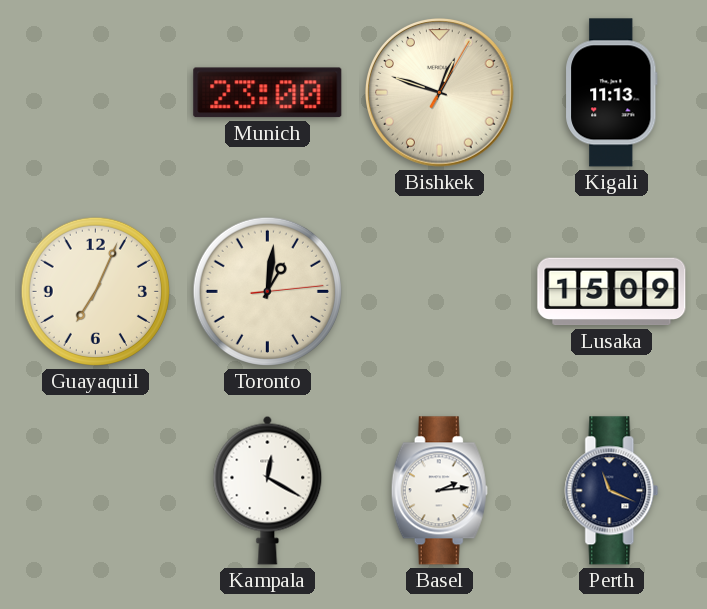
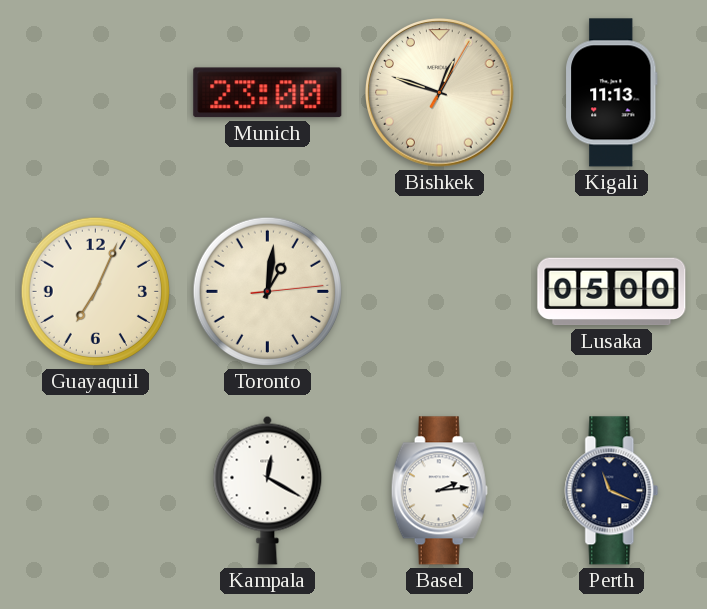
Lusaka: 15:09 -> 05:00 (612, 292)
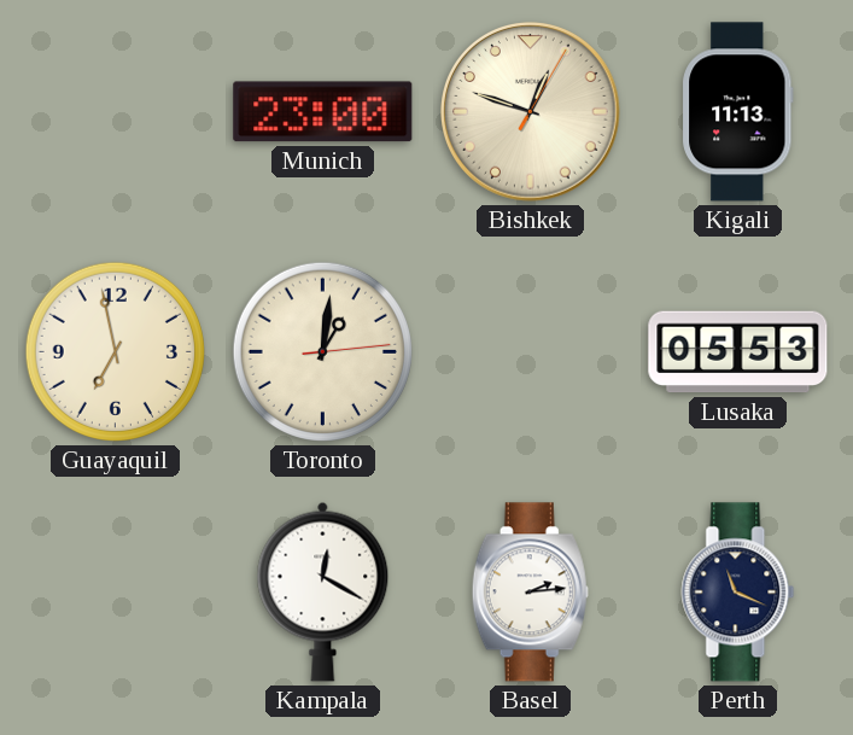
Guayaquil: 7:04 -> 6:58 (115, 351)
Lusaka: 05:00 -> 05:53 (738, 352)
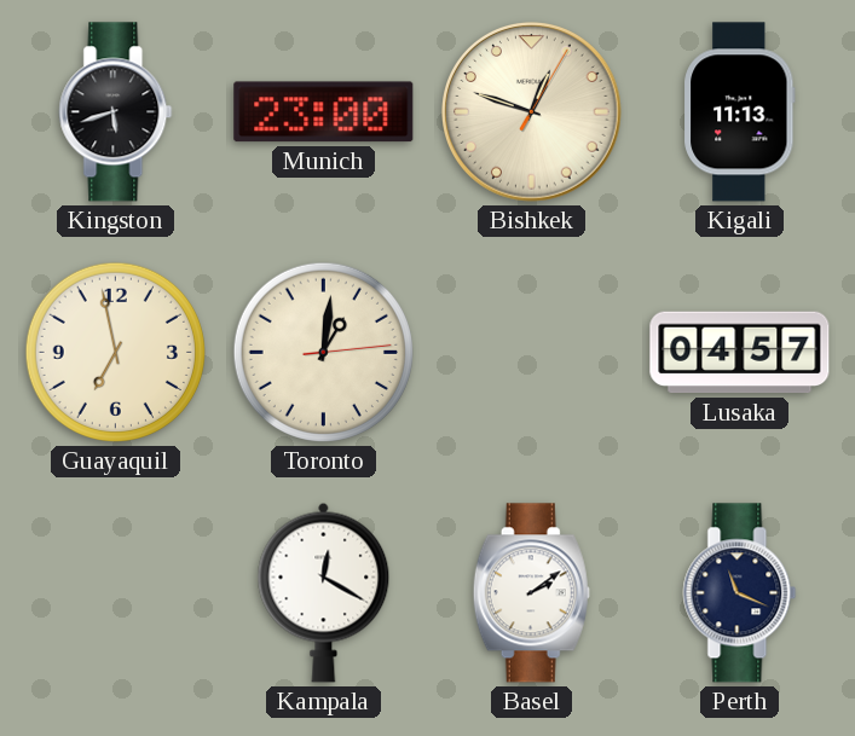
Kingston: none -> 5:42 (116, 112)
Lusaka: 05:53 -> 04:57 (740, 353)
Basel: 2:14 -> 2:09 (531, 593)
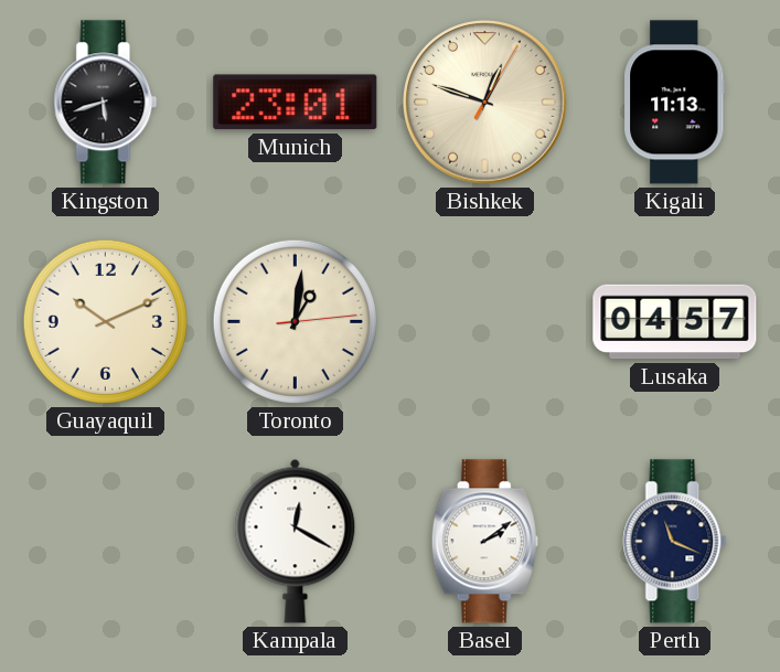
Munich: 23:00 -> 23:01 (296, 103)
Guayaquil: 6:58 -> 10:11 (105, 321)
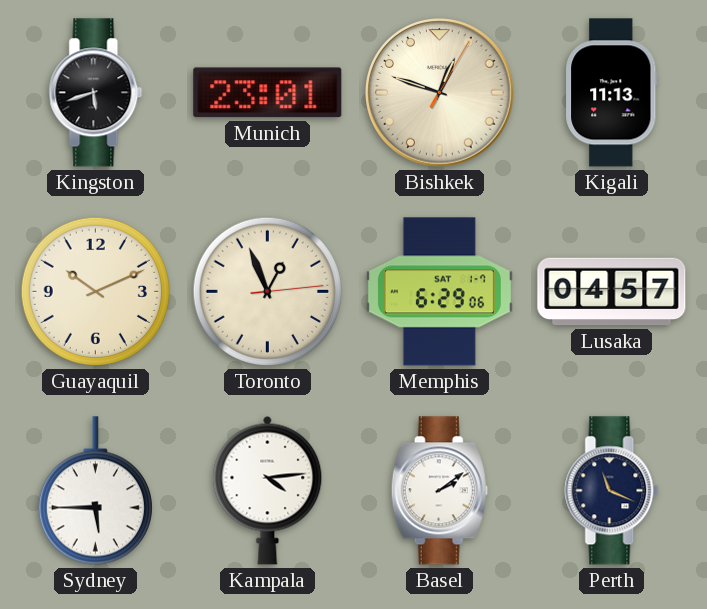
Toronto: 1:01 -> 12:56 (267, 291)
Memphis: none -> 6:29 (439, 292)
Sydney: none -> 5:45 (95, 491)
Kampala: 12:20 -> 4:14 (268, 490)
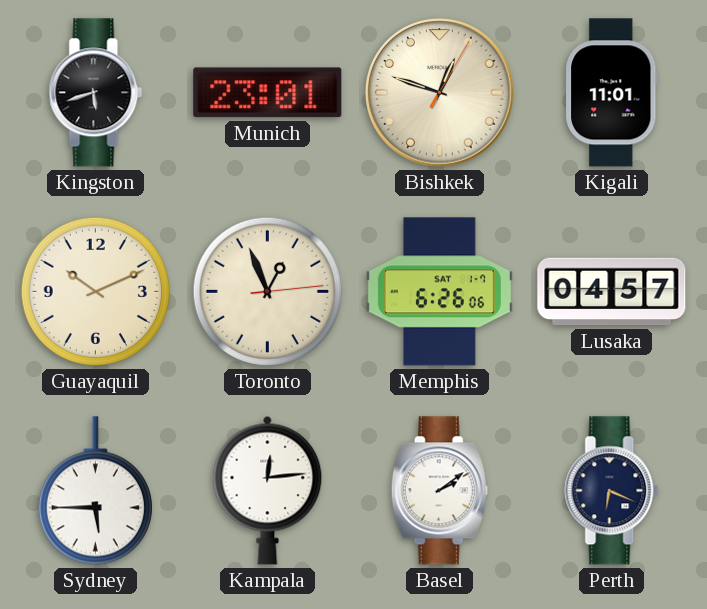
Kigali: 11:13 -> 11:01 (612, 93)
Memphis: 6:29 -> 6:26 (439, 292)
Kampala: 4:14 -> 12:14 (268, 490)
Perth: 11:19 -> 6:19 (612, 491)
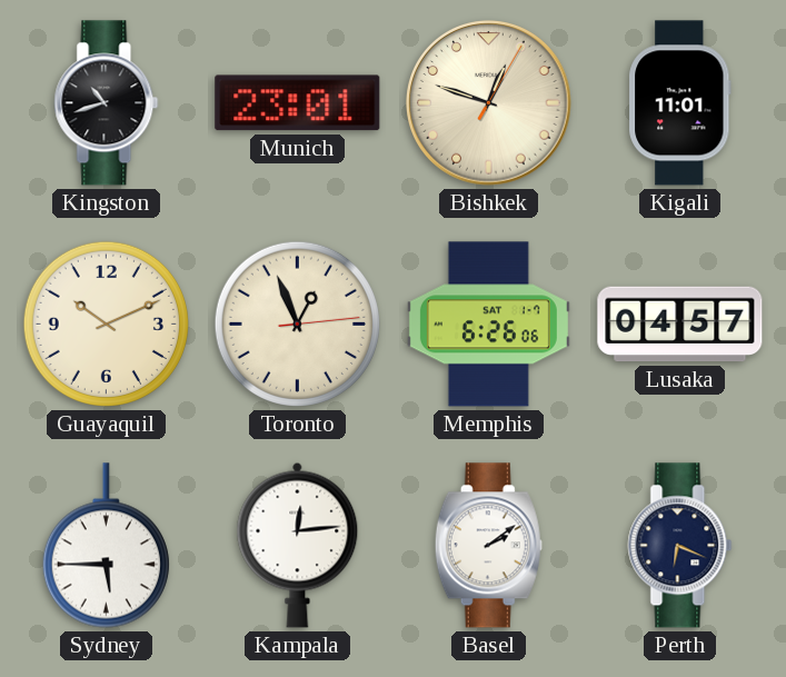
Kingston: 5:42 -> 10:42 (107, 103)
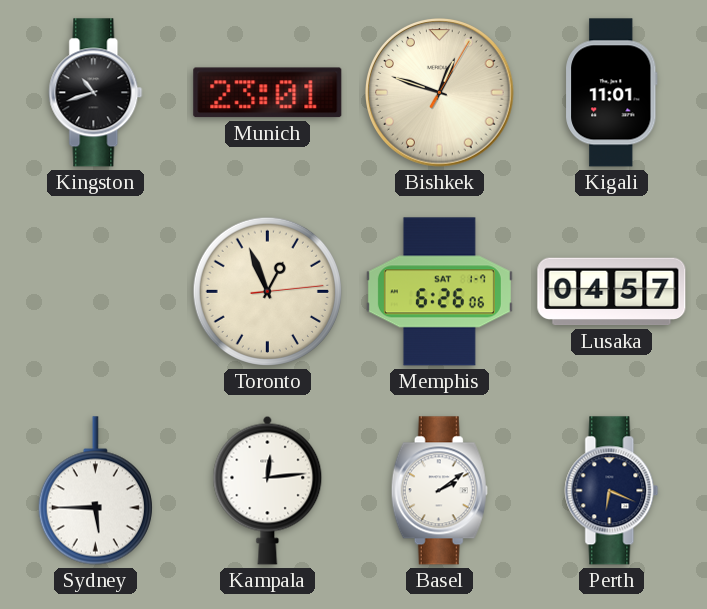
Guayaquil: 10:11 -> none (106, 323)
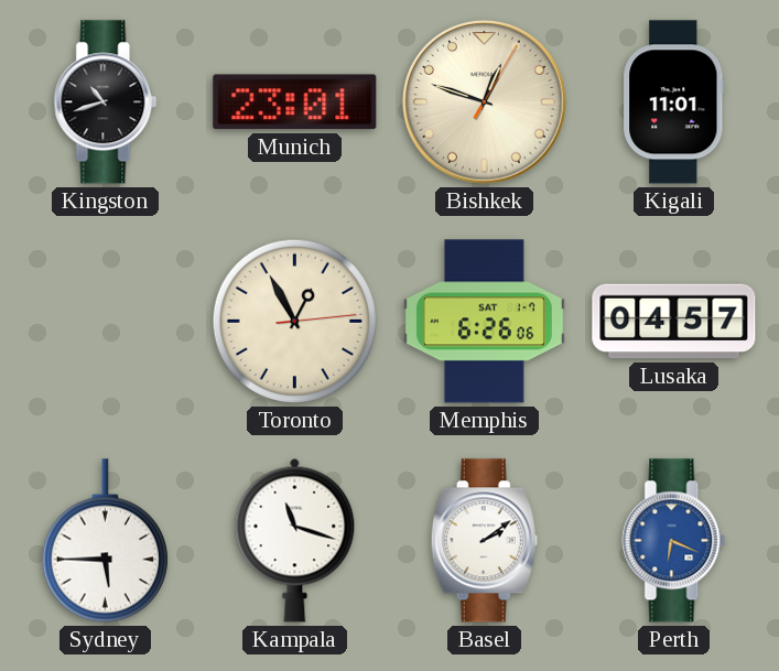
Toronto: 12:56 -> 12:55 (294, 321)
Kampala: 12:14 -> 11:18 (295, 540)
Perth dial: navy -> blue (674, 541)
